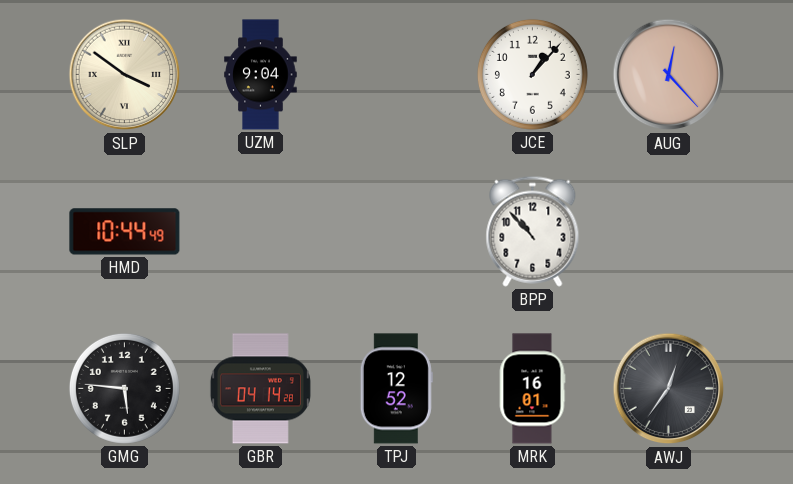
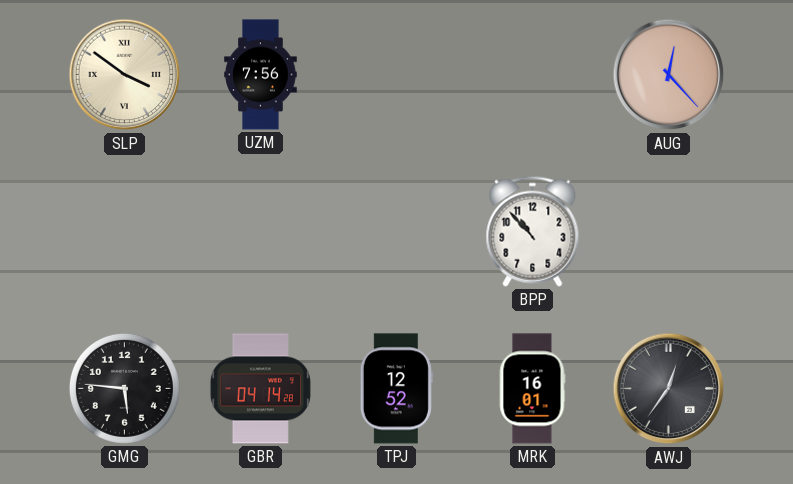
UZM: 9:04 -> 7:56 (261, 75)
JCE: 1:07 -> none (532, 74)
HMD: 10:44 -> none (125, 232)
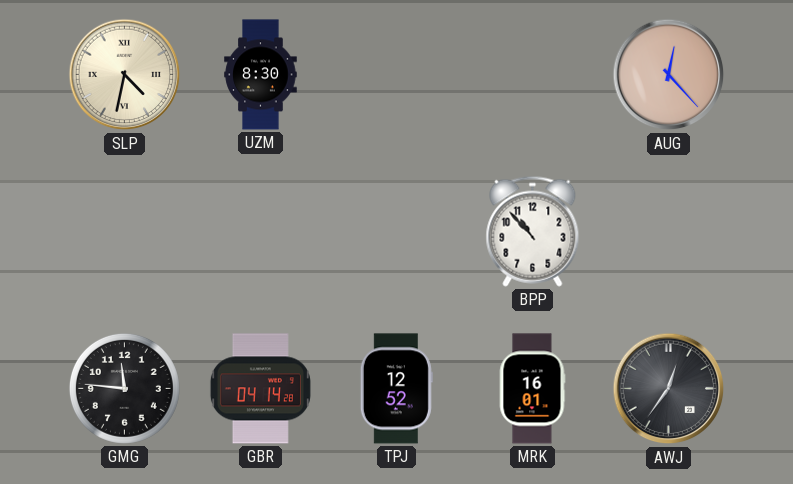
SLP: 3:51 -> 4:32 (125, 75)
UZM: 7:56 -> 8:30 (261, 75)
GMG: 5:46 -> 11:46 (124, 388)
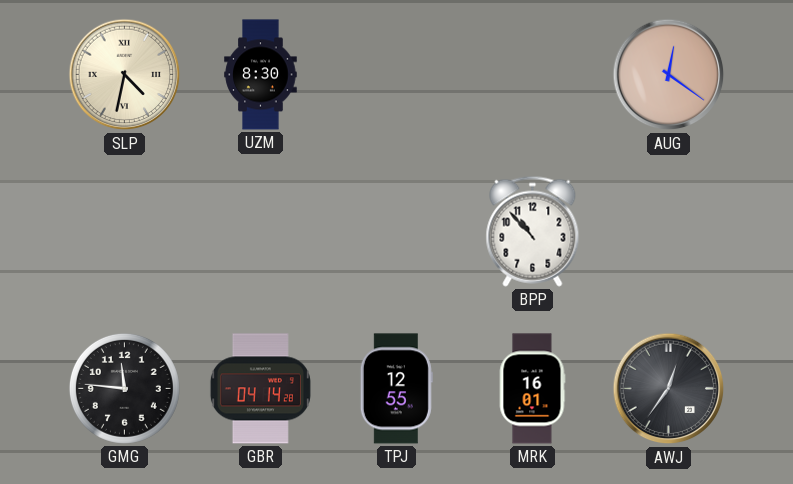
AUG: 12:23 -> 12:21 (669, 75)
TPJ: 12:52 -> 12:55 (396, 389)
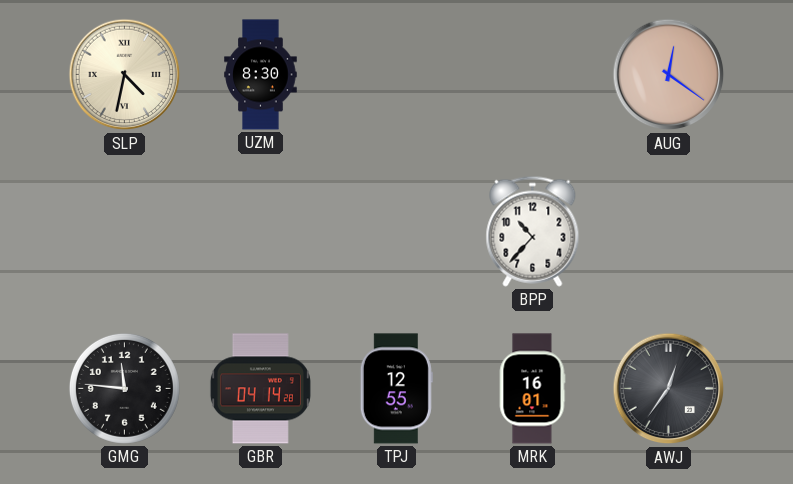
BPP: 10:53 -> 10:37 (533, 231)
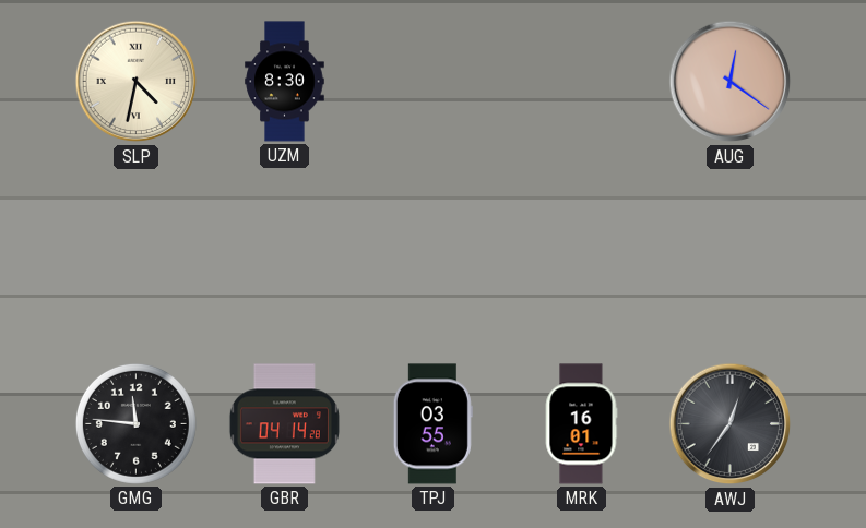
BPP: 10:37 -> none (533, 231)
TPJ: 12:55 -> 03:55 (432, 424)
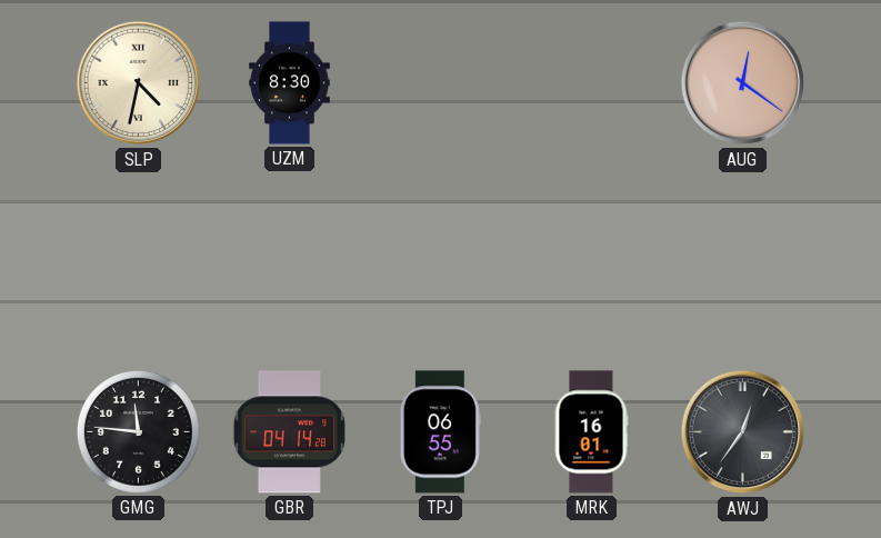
TPJ: 03:55 -> 06:55 (440, 432)
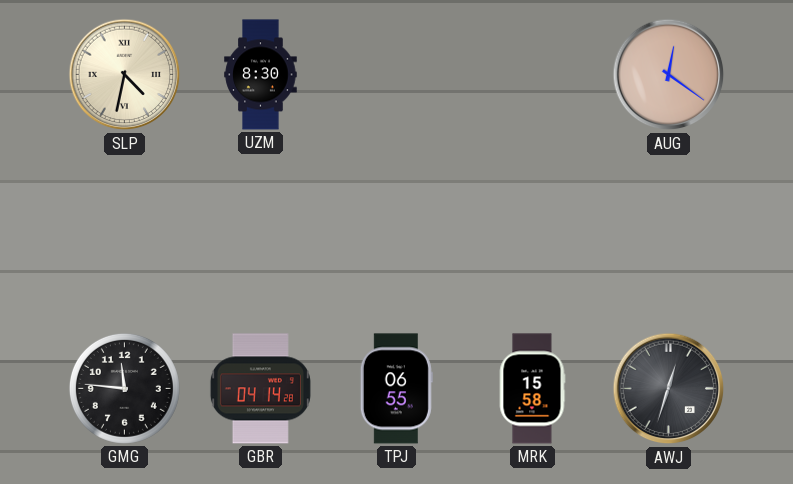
MRK: 16:01 -> 15:58 (532, 389)
AWJ: 12:36 -> 12:33 (669, 389)
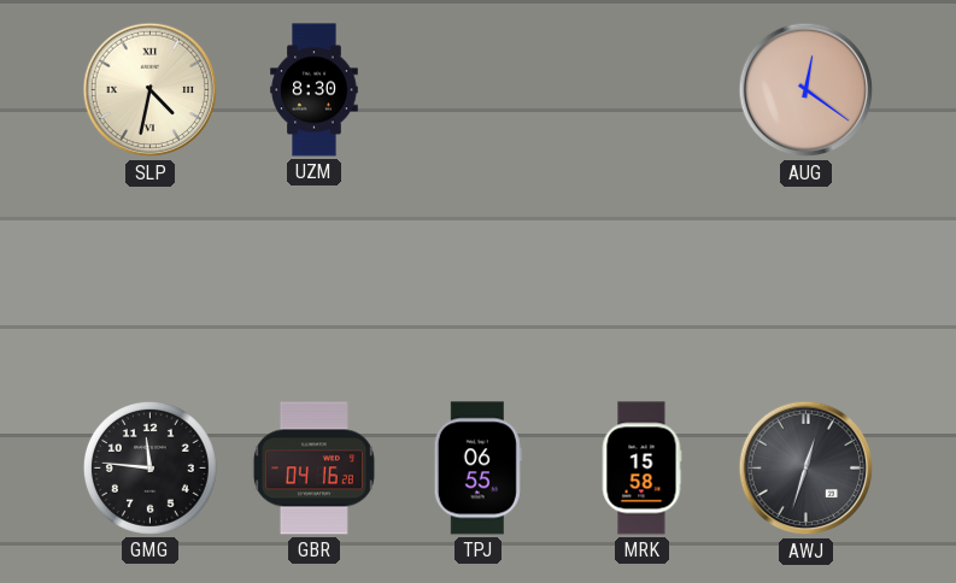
GBR: 04:14 -> 04:16 (313, 469)
